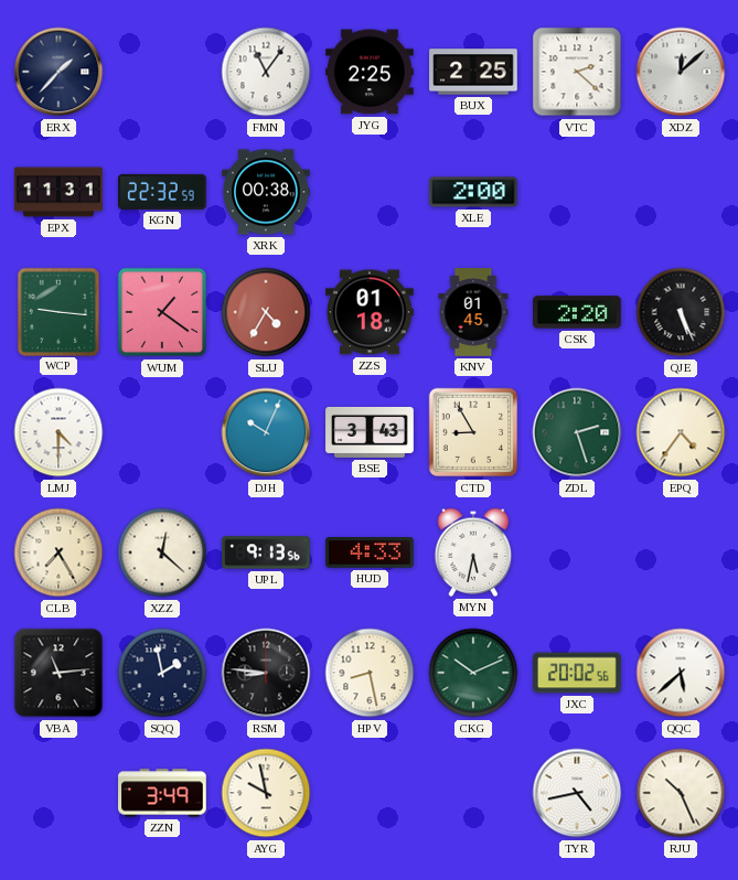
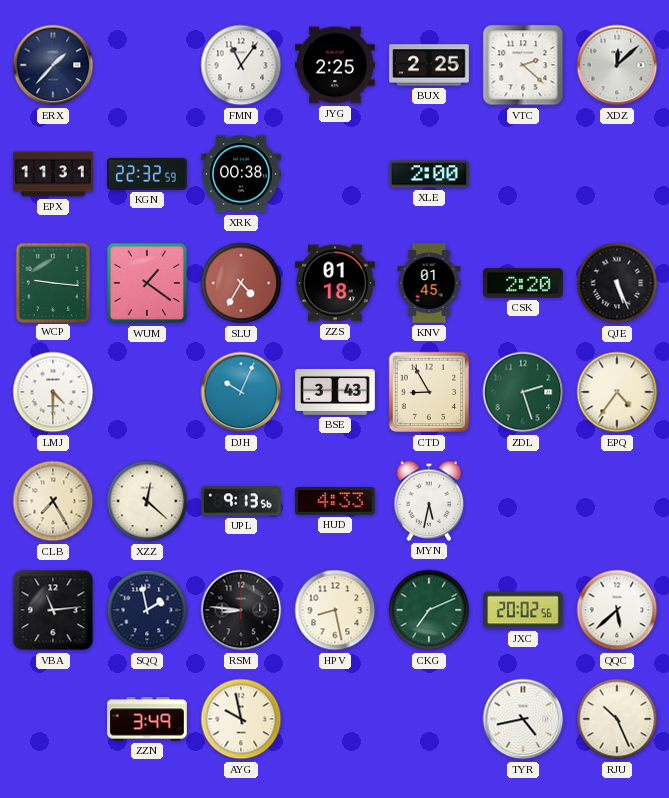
CKG: 10:11 -> 7:11 (429, 610)
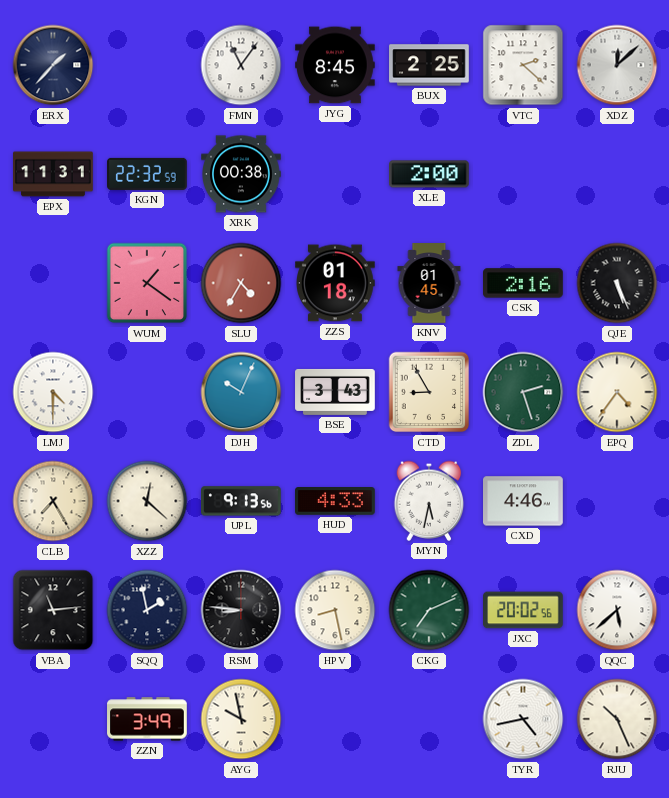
JYG: 2:25 -> 8:45 (336, 65)
WCP: 9:16 -> none (53, 282)
CSK: 2:20 -> 2:16 (524, 283)
CXD: none -> 4:46 (523, 501)
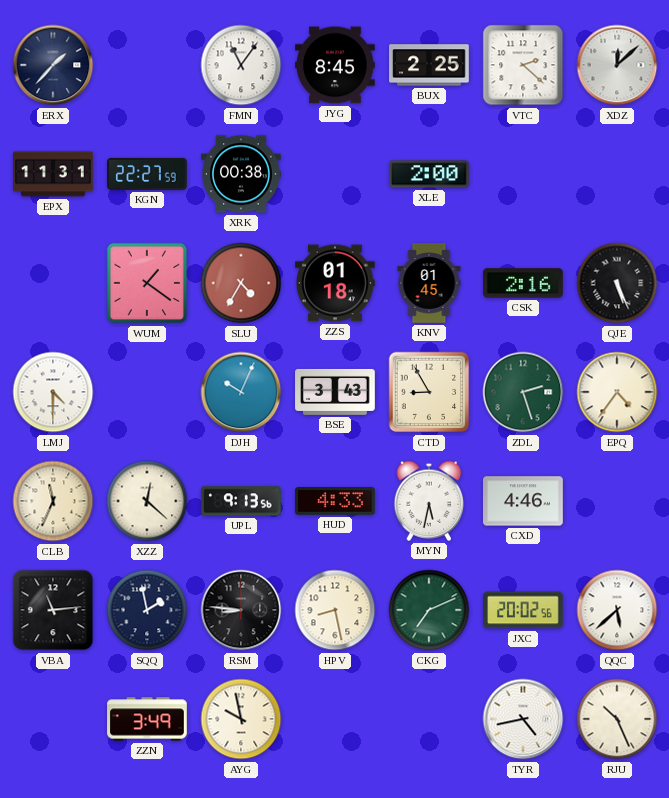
KGN: 22:32 -> 22:27 (147, 174)
CLB: 7:25 -> 11:34 (53, 501)
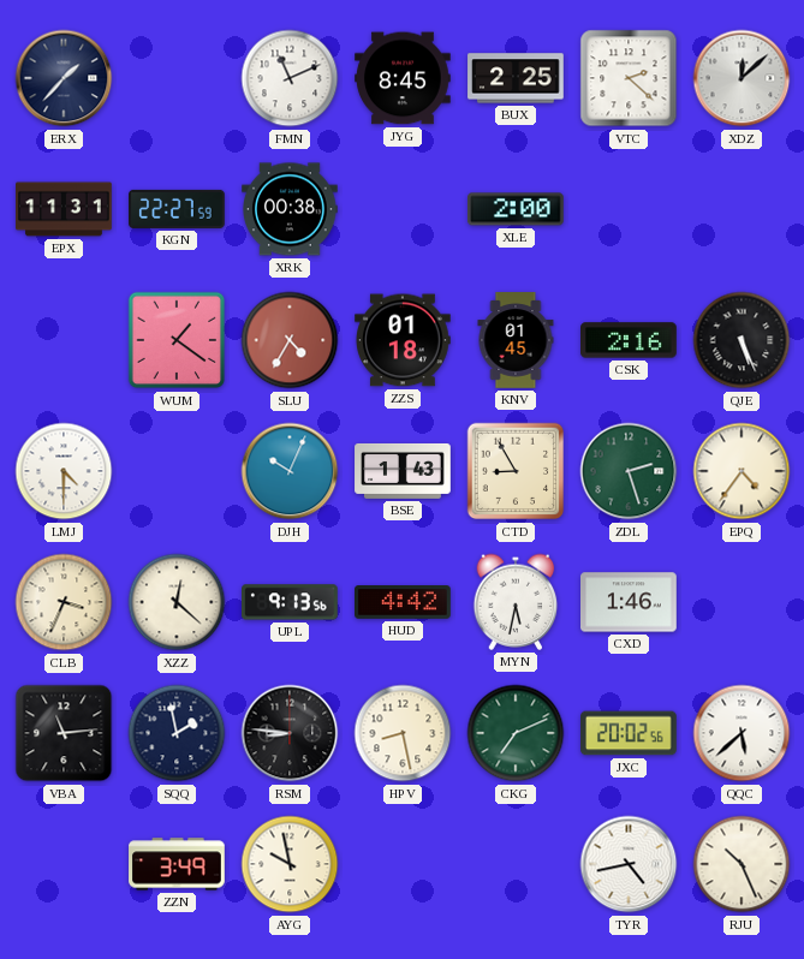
FMN: 11:06 -> 11:11 (290, 78)
BSE: 3:43 -> 1:43 (403, 471)
CLB: 11:34 -> 3:34 (64, 602)
HUD: 4:33 -> 4:42 (404, 602)
CXD: 4:46 -> 1:46 (629, 602)
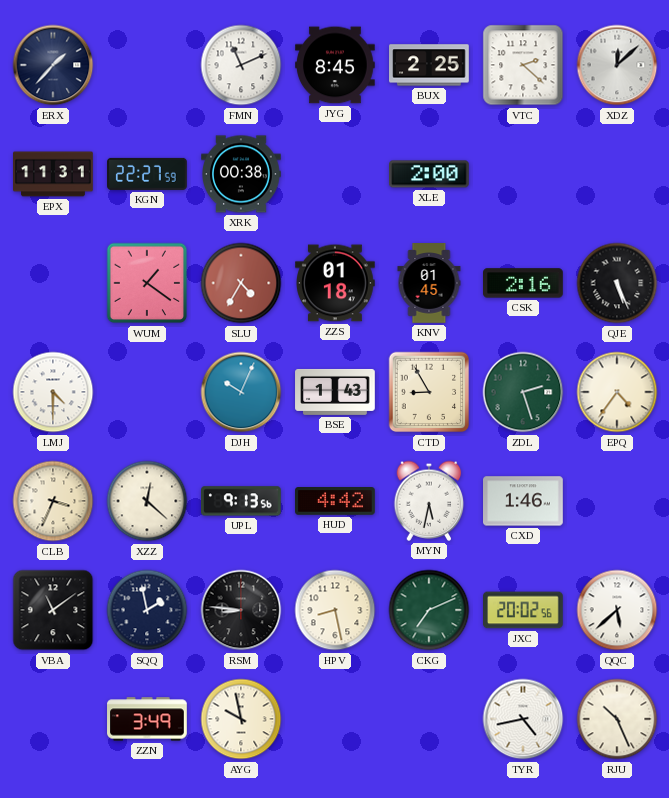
VBA: 11:14 -> 11:09 (53, 610)
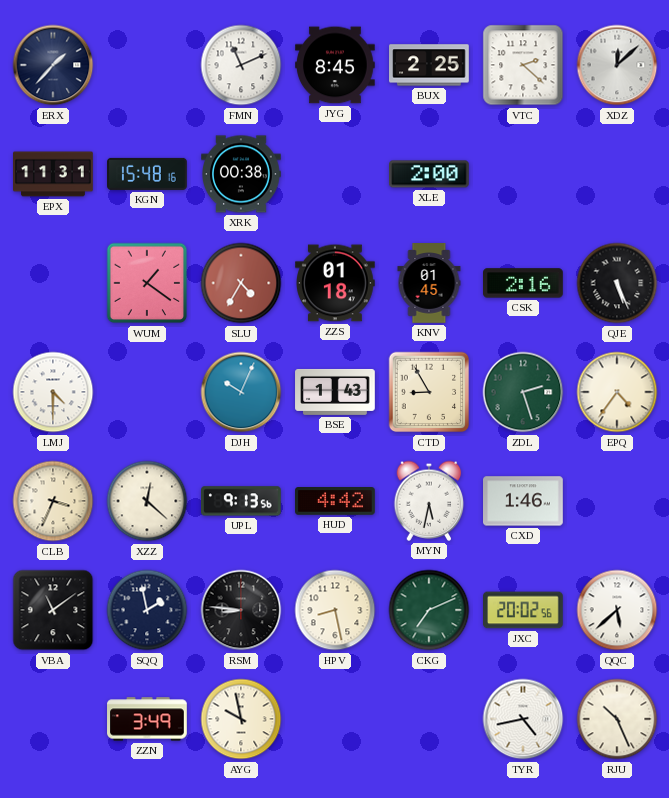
KGN: 22:27 -> 15:48 (147, 174)
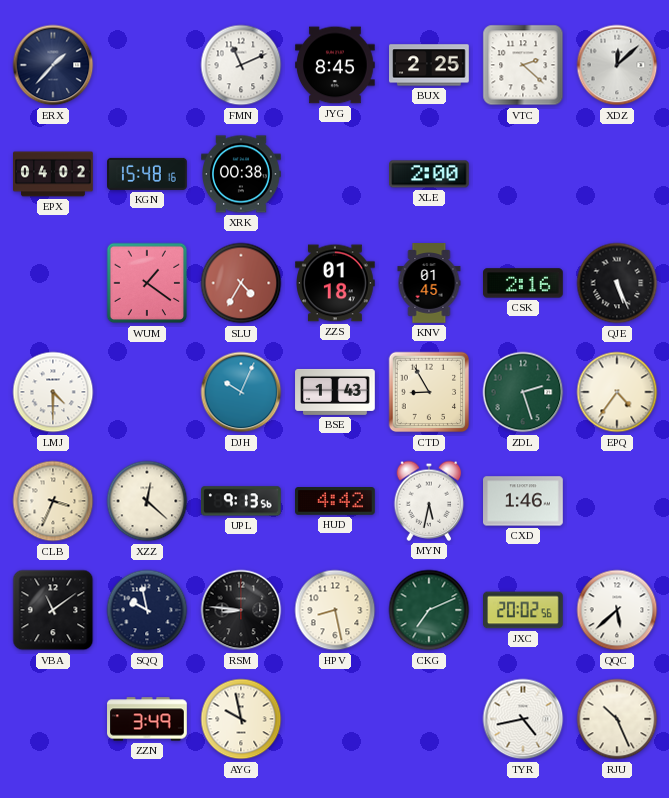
EPX: 11:31 -> 04:02 (53, 174)
SQQ: 1:58 -> 9:58 (147, 610)
